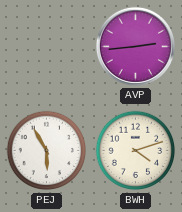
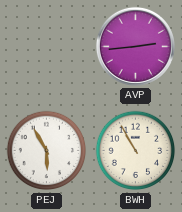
BWH: 4:12 -> 10:55 (136, 151)
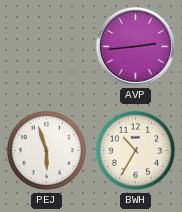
PEJ: 5:55 -> 5:57 (47, 151)
BWH: 10:55 -> 10:35 (136, 151)
